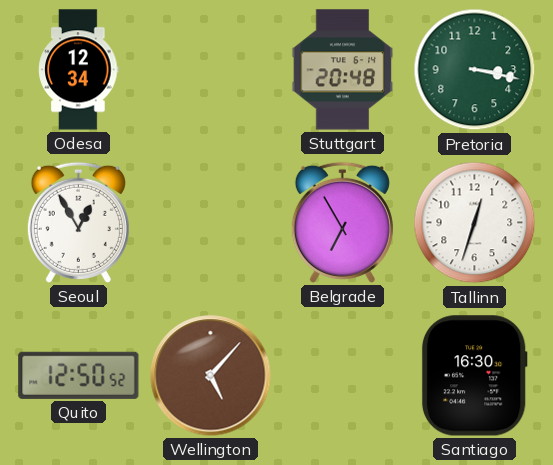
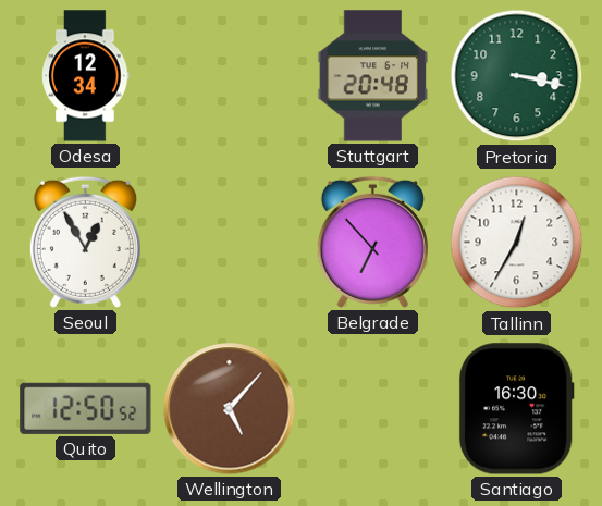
Belgrade: 6:55 -> 6:53 (372, 242)
Tallinn: 12:33 -> 12:35 (517, 243)
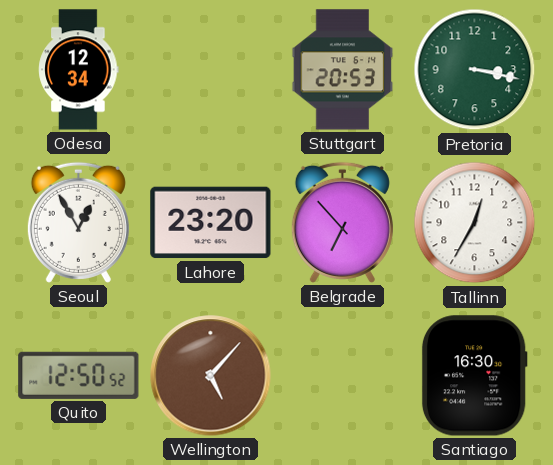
Stuttgart: 20:48 -> 20:53 (343, 70)
Lahore: none -> 23:20 (211, 223)
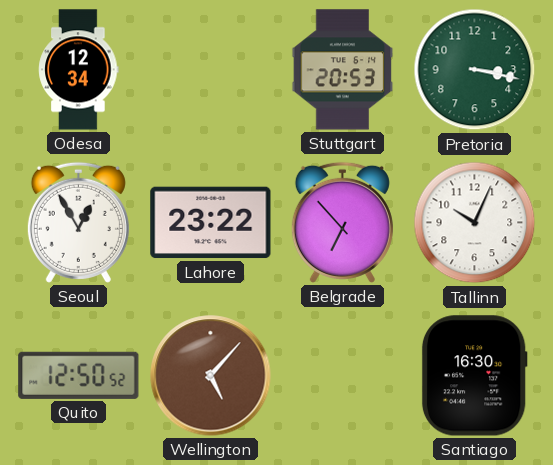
Lahore: 23:20 -> 23:22 (211, 223)
Tallinn: 12:35 -> 10:04 (475, 223)
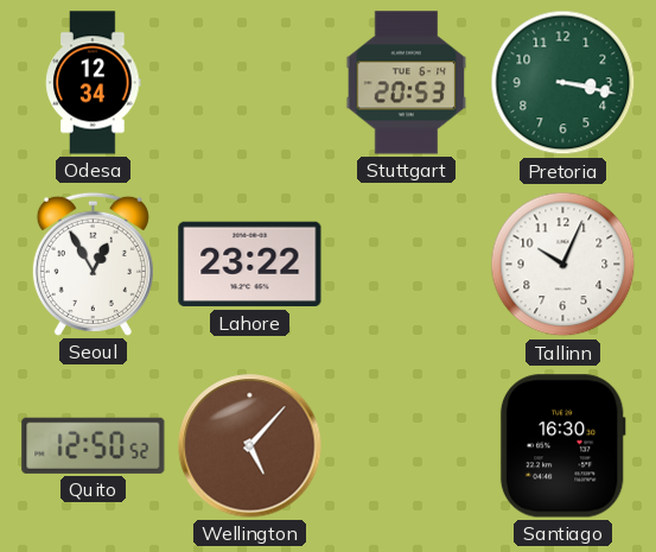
Belgrade: 6:53 -> none (342, 222)
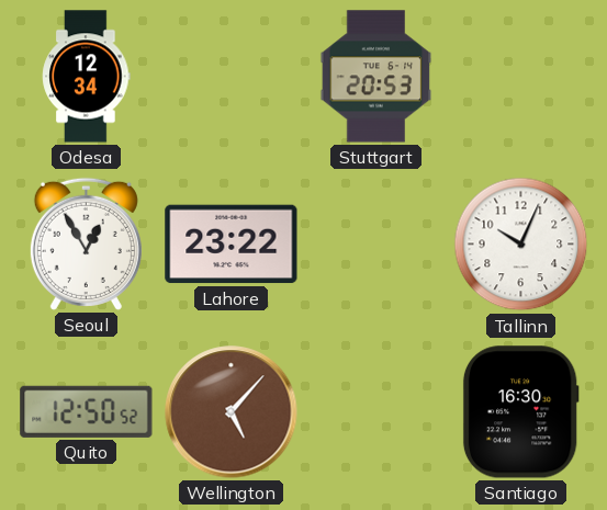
Pretoria: 3:17 -> none (563, 83)
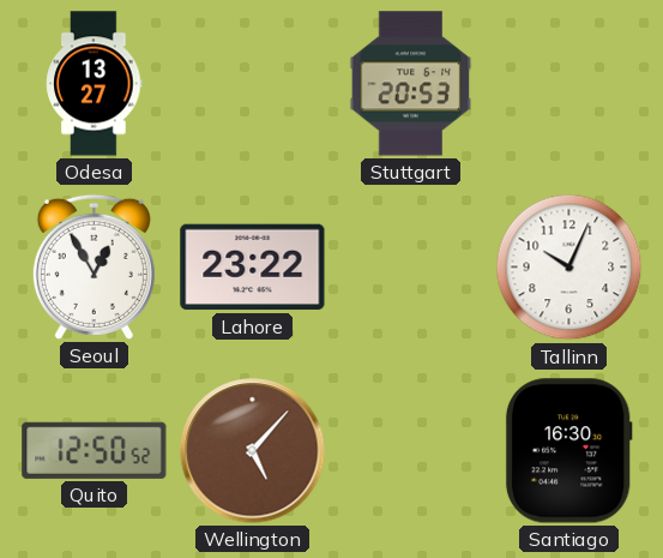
Odesa: 12:34 -> 13:27 (95, 84)
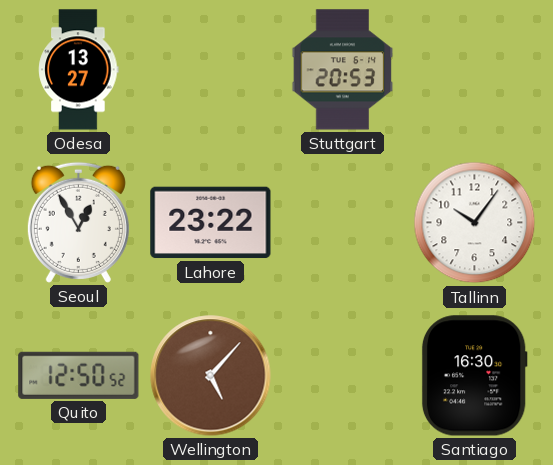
Tallinn: 10:04 -> 10:06 (475, 223)
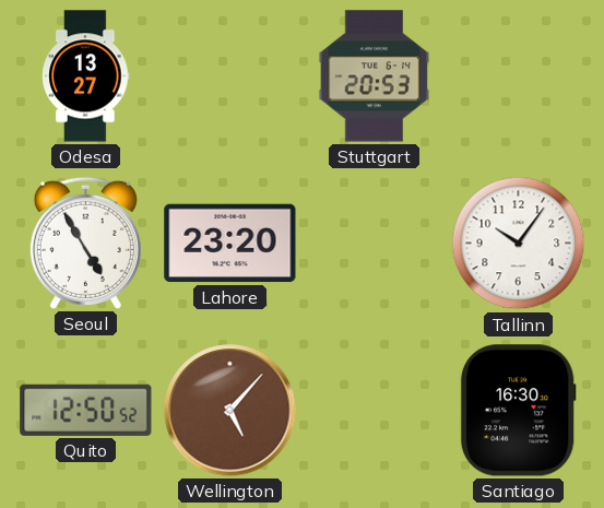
Seoul: 12:55 -> 4:55 (85, 243)
Lahore: 23:22 -> 23:20 (230, 244)
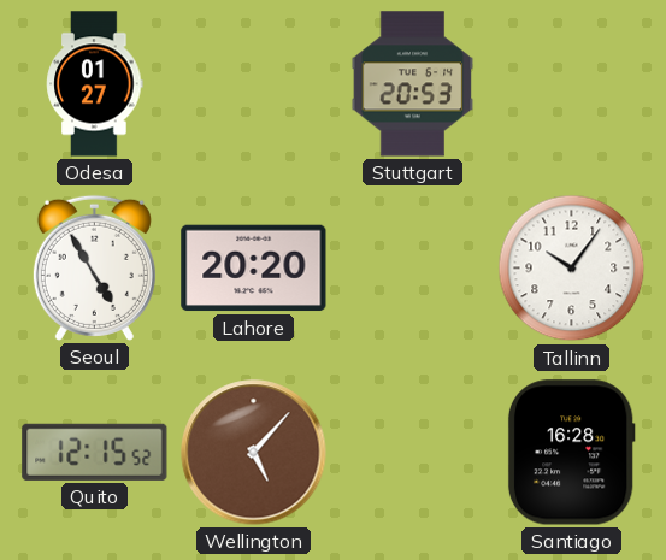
Odesa: 13:27 -> 01:27 (95, 84)
Lahore: 23:20 -> 20:20 (254, 269)
Quito: 12:50 -> 12:15 (95, 452)
Santiago: 16:30 -> 16:28 (571, 453)
